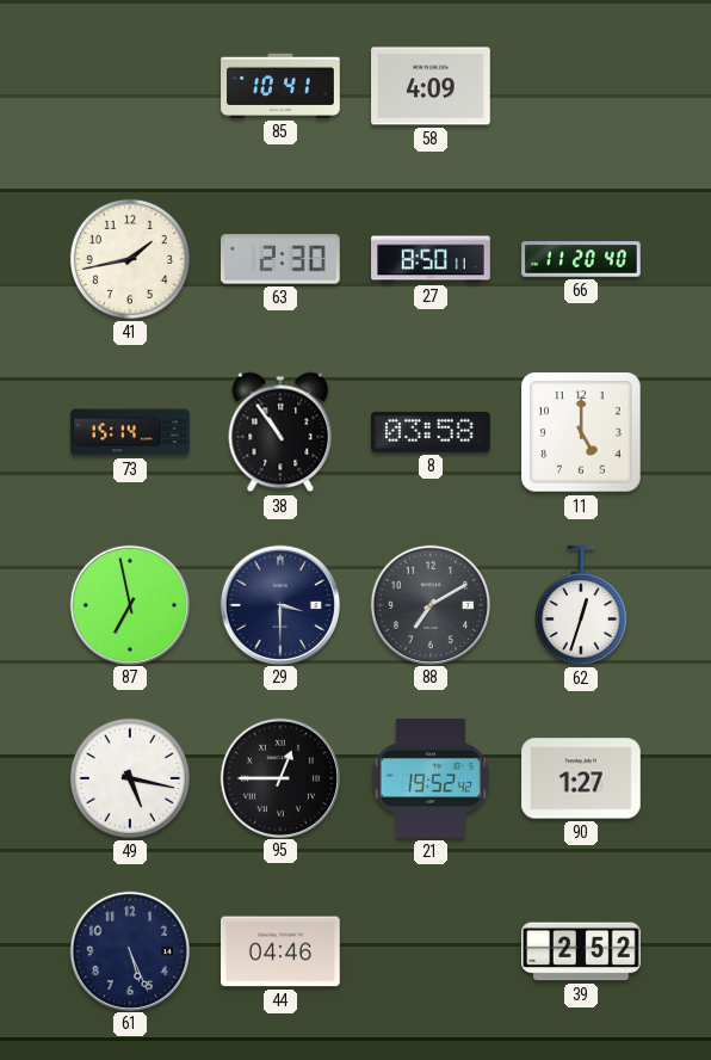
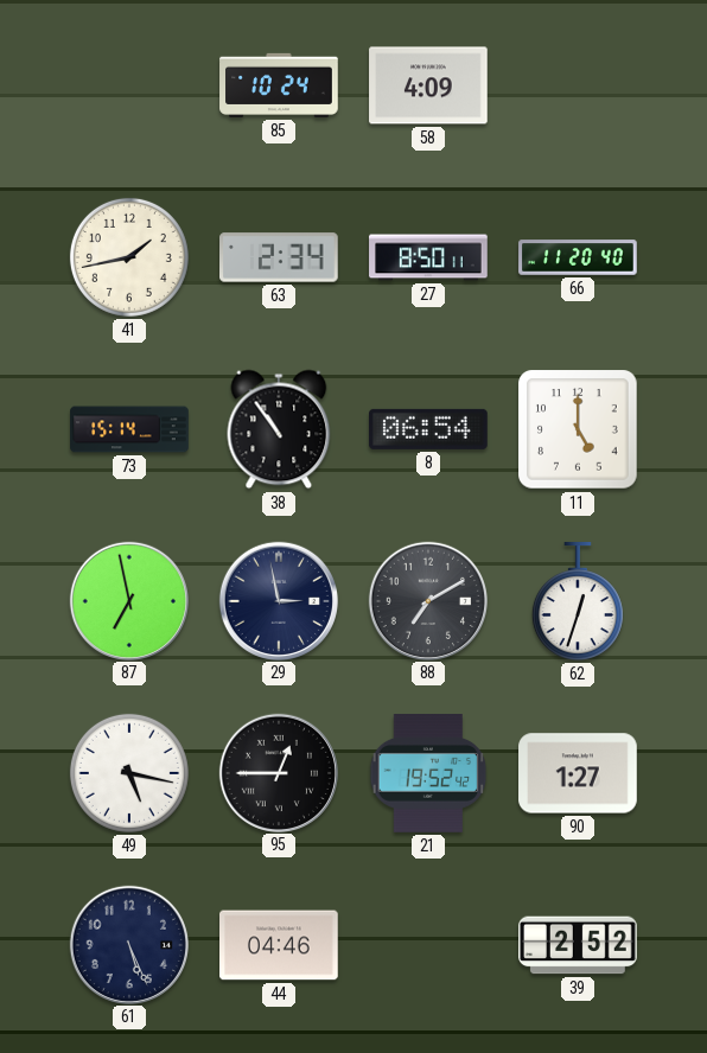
85: 10:41 -> 10:24 (279, 85)
63: 2:30 -> 2:34 (280, 257)
8: 03:58 -> 06:54 (429, 429)
29: 3:30 -> 2:58 (278, 600)
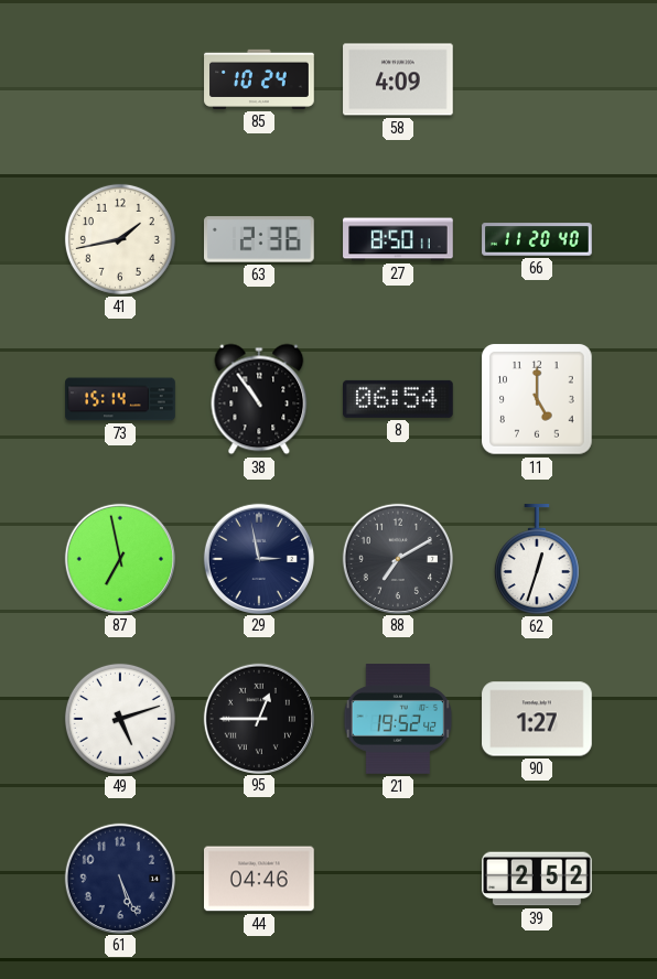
63: 2:34 -> 2:36 (260, 239)
49: 5:17 -> 5:12 (120, 719)
